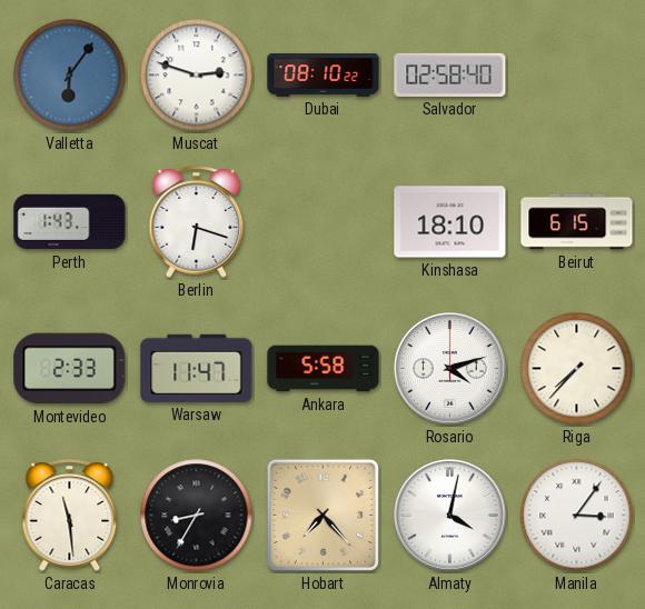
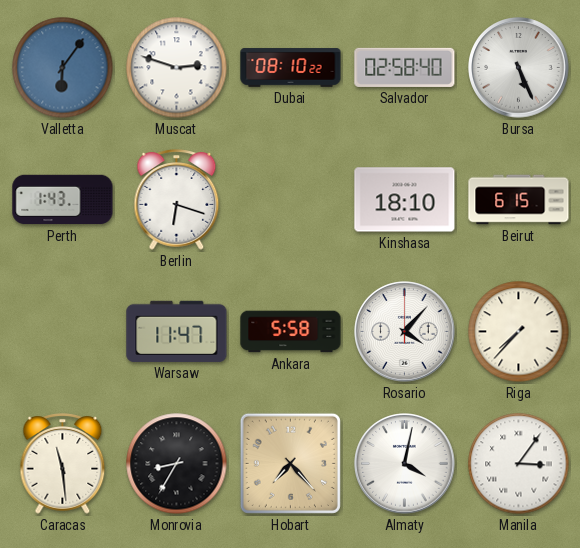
Bursa: none -> 5:26 (519, 68)
Montevideo: 2:33 -> none (70, 369)
Rosario: 4:12 -> 4:07 (405, 332)
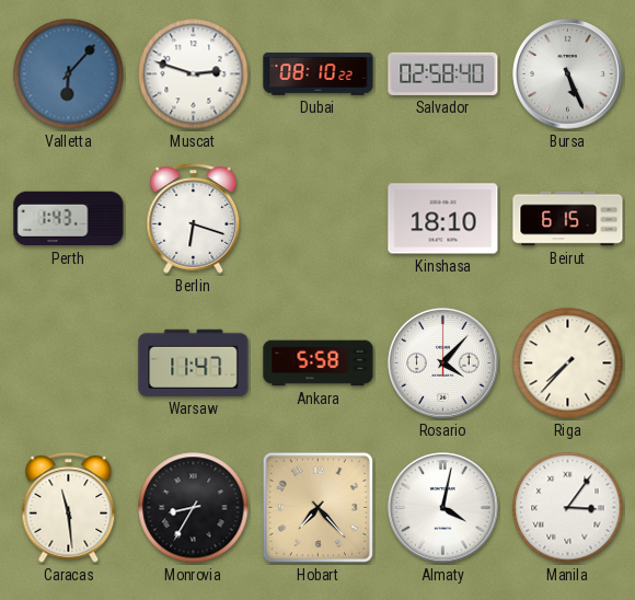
Valletta: 6:06 -> 6:07 (69, 74)
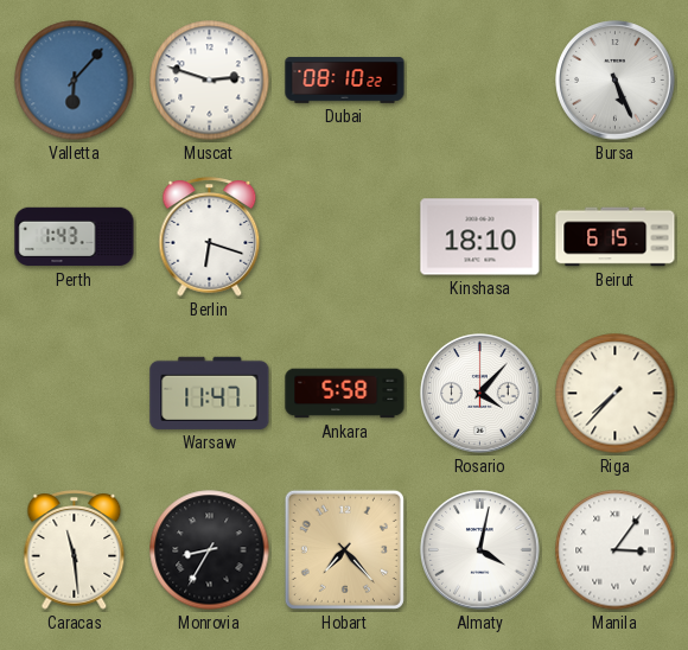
Salvador: 02:58 -> none (443, 73)
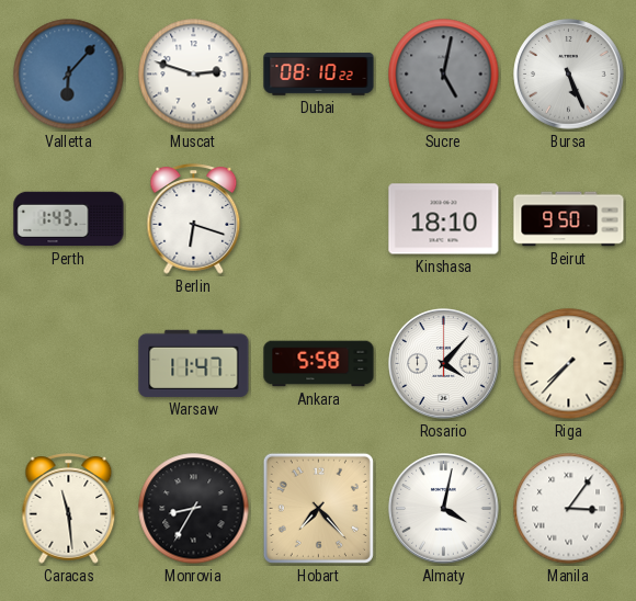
Sucre: none -> 5:02 (444, 75)
Beirut: 6:15 -> 9:50 (569, 219)
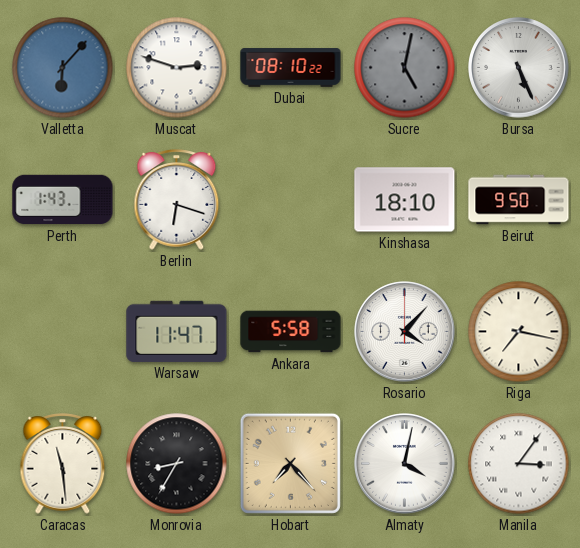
Riga: 7:37 -> 7:17 (519, 332)
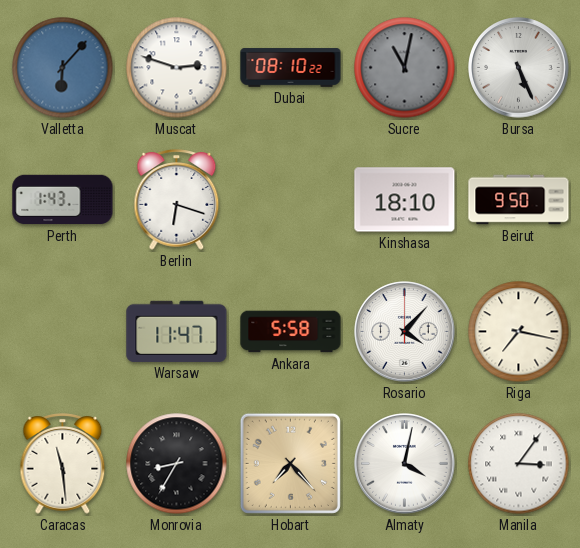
Sucre: 5:02 -> 11:02 (405, 68)
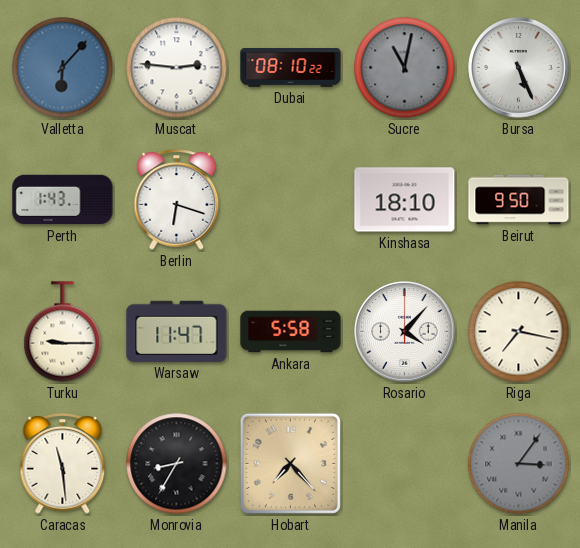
Muscat: 2:48 -> 2:46 (177, 68)
Turku: none -> 9:15 (63, 332)
Almaty: 4:02 -> none (405, 464)
Manila dial: white -> grey (519, 464)
